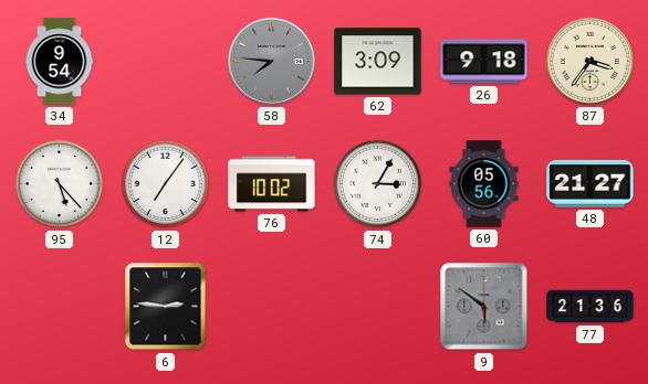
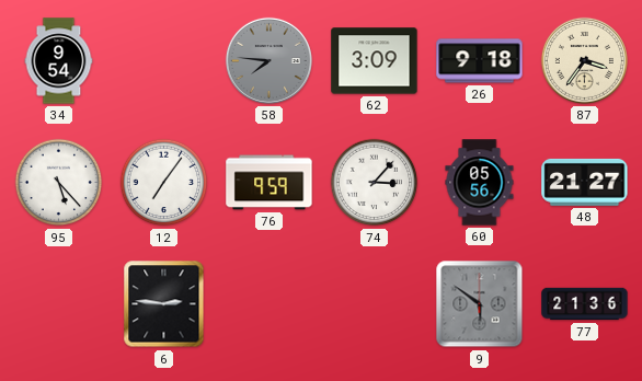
76: 10:02 -> 9:59 (270, 183)
74: 3:05 -> 3:07 (375, 183)
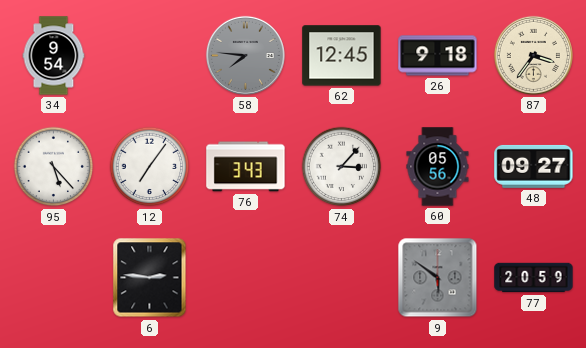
62: 3:09 -> 12:45 (342, 56)
76: 9:59 -> 3:43 (246, 167)
48: 21:27 -> 09:27 (534, 166)
77: 21:36 -> 20:59 (534, 278)
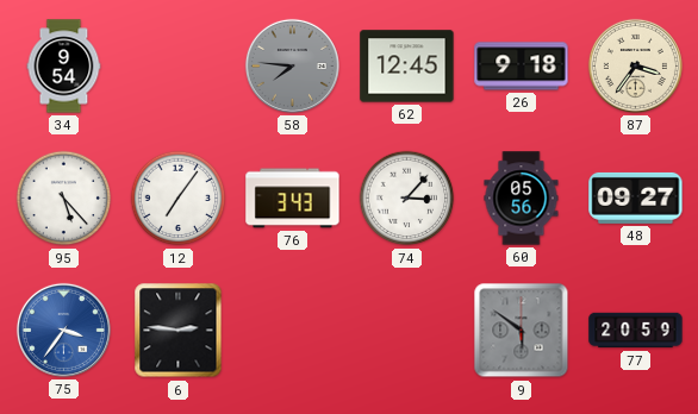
75: none -> 3:36 (63, 330)
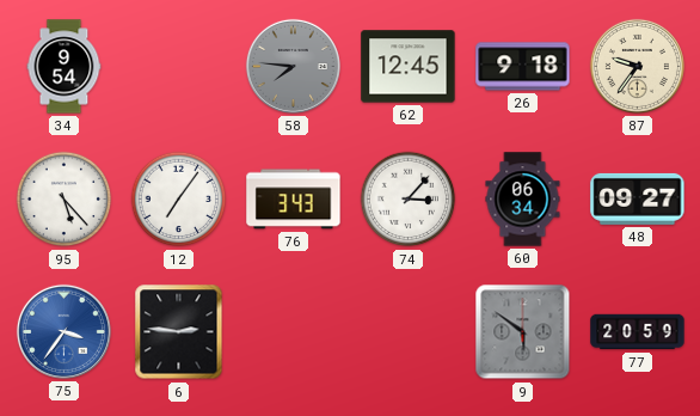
87: 3:36 -> 9:36 (637, 66)
60: 05:56 -> 06:34 (523, 200)
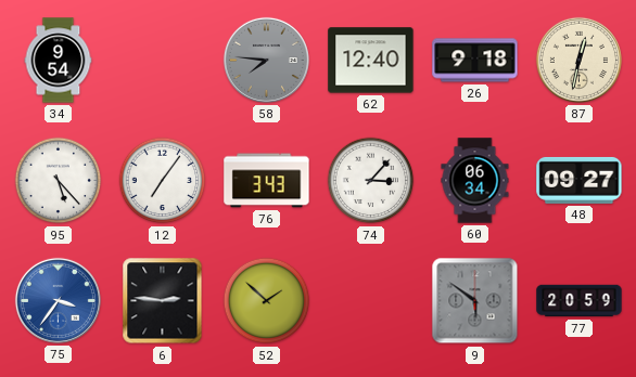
62: 12:45 -> 12:40 (371, 61)
87: 9:36 -> 12:32 (578, 60)
52: none -> 1:52 (267, 301)
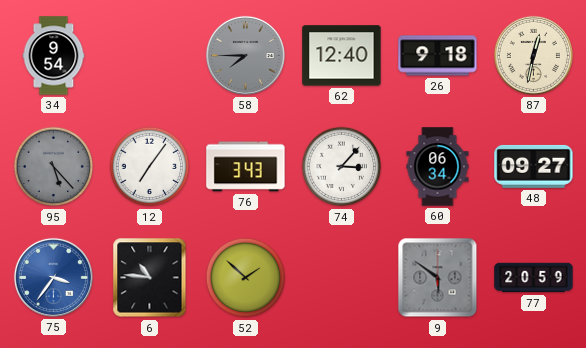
58: 7:46 -> 7:45 (245, 55)
95 dial: white -> grey (54, 167)
6: 2:46 -> 10:46 (150, 278)
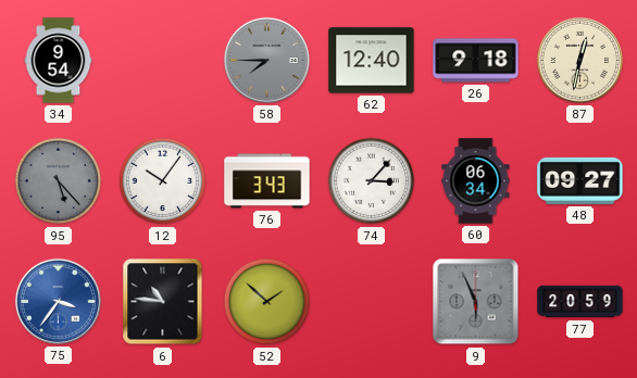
12: 7:06 -> 10:06 (163, 181)
9: 5:51 -> 5:56 (476, 302)
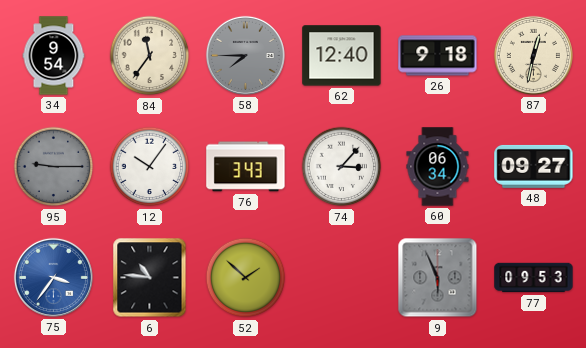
84: none -> 11:36 (150, 56)
95: 5:23 -> 9:15 (54, 167)
77: 20:59 -> 09:53 (534, 278)
